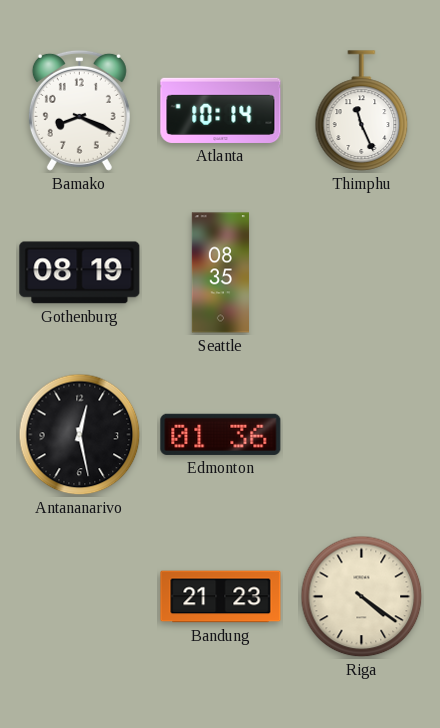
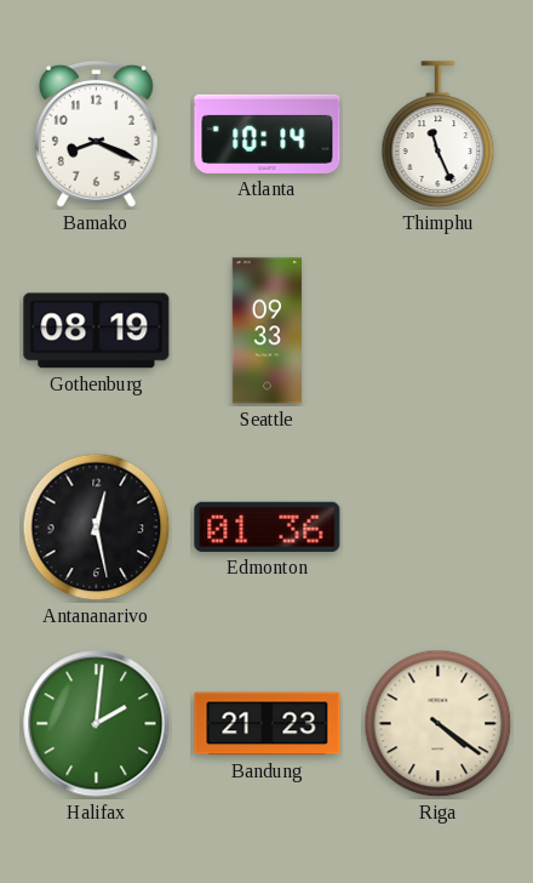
Seattle: 08:35 -> 09:33 (266, 331)
Halifax: none -> 2:01 (97, 724)
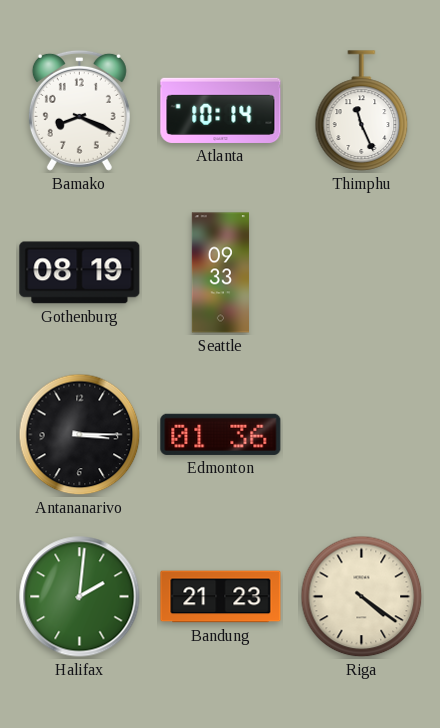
Antananarivo: 12:28 -> 3:15 (80, 435)
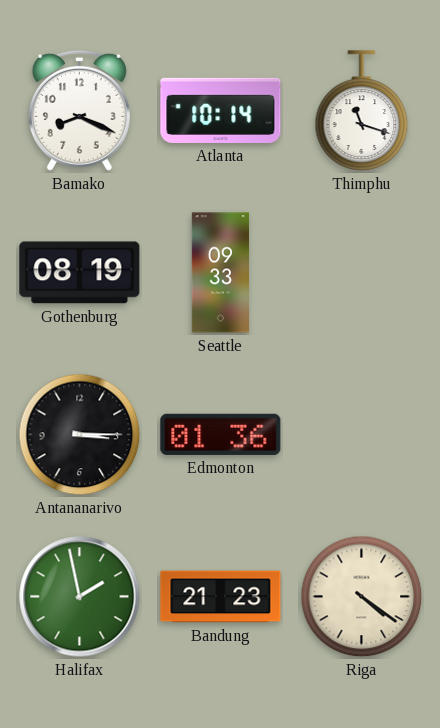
Thimphu: 11:26 -> 11:18 (362, 111)
Halifax: 2:01 -> 1:58 (80, 597)
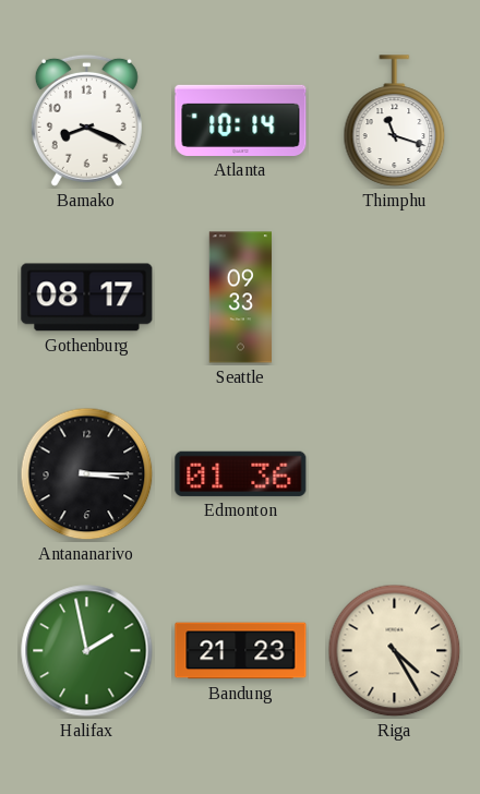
Gothenburg: 08:19 -> 08:17 (87, 298)
Riga: 4:21 -> 4:25 (395, 651)
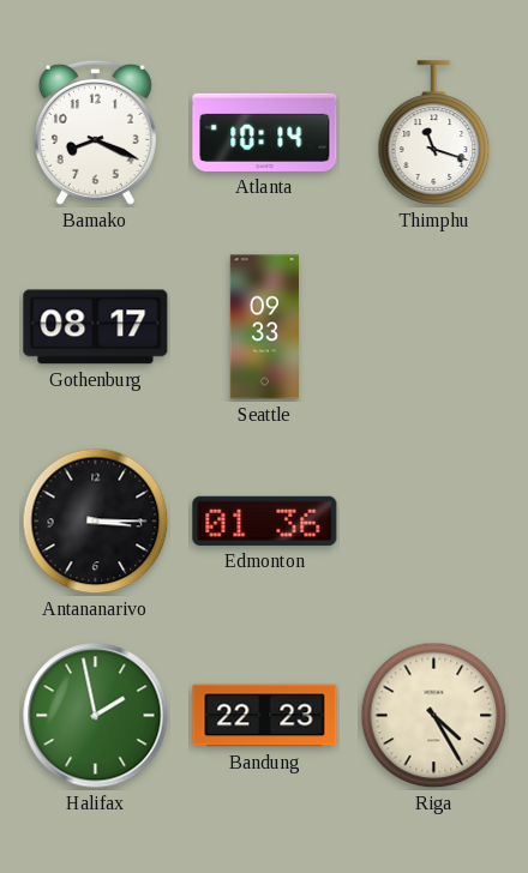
Bandung: 21:23 -> 22:23 (265, 716)
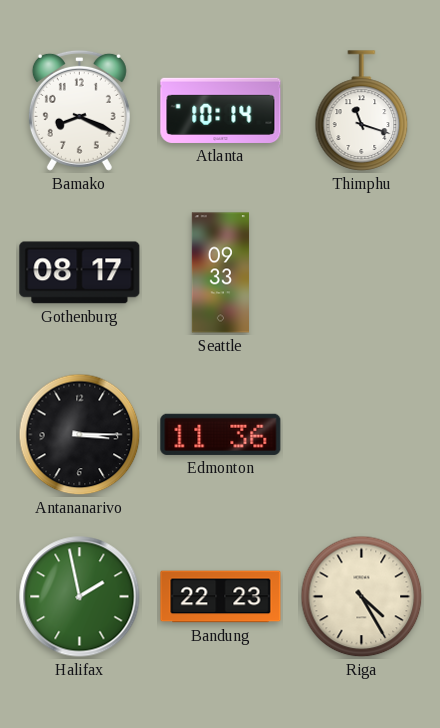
Edmonton: 01:36 -> 11:36 (221, 434)
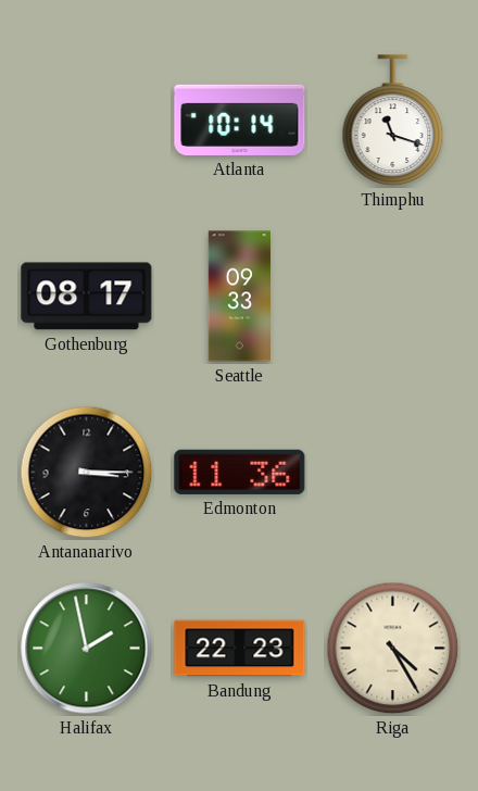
Bamako: 8:19 -> none (79, 110)
